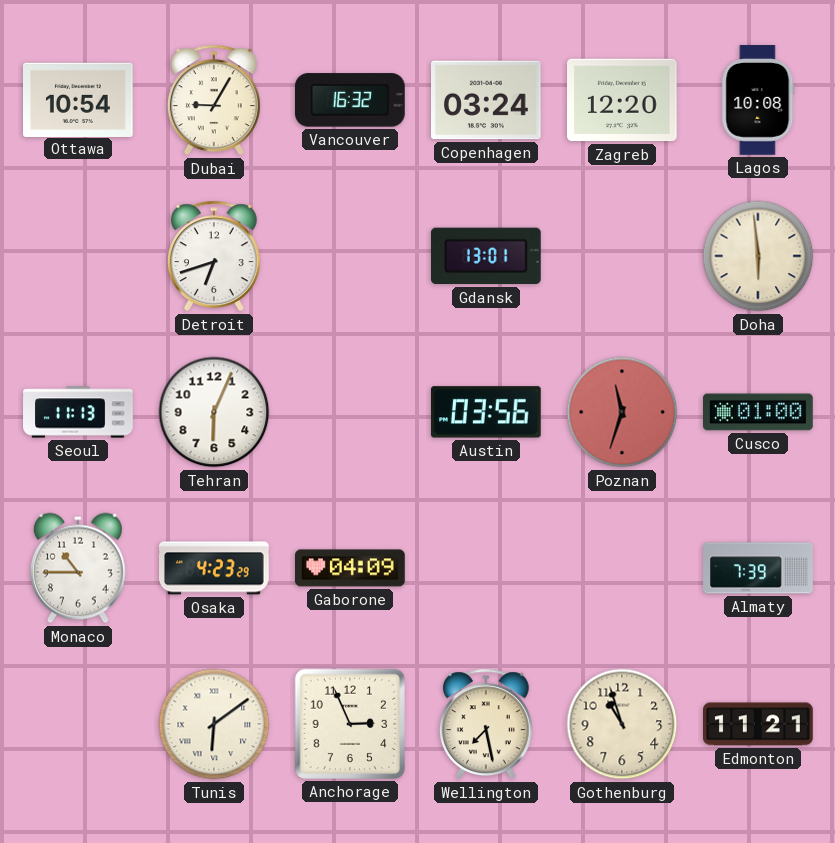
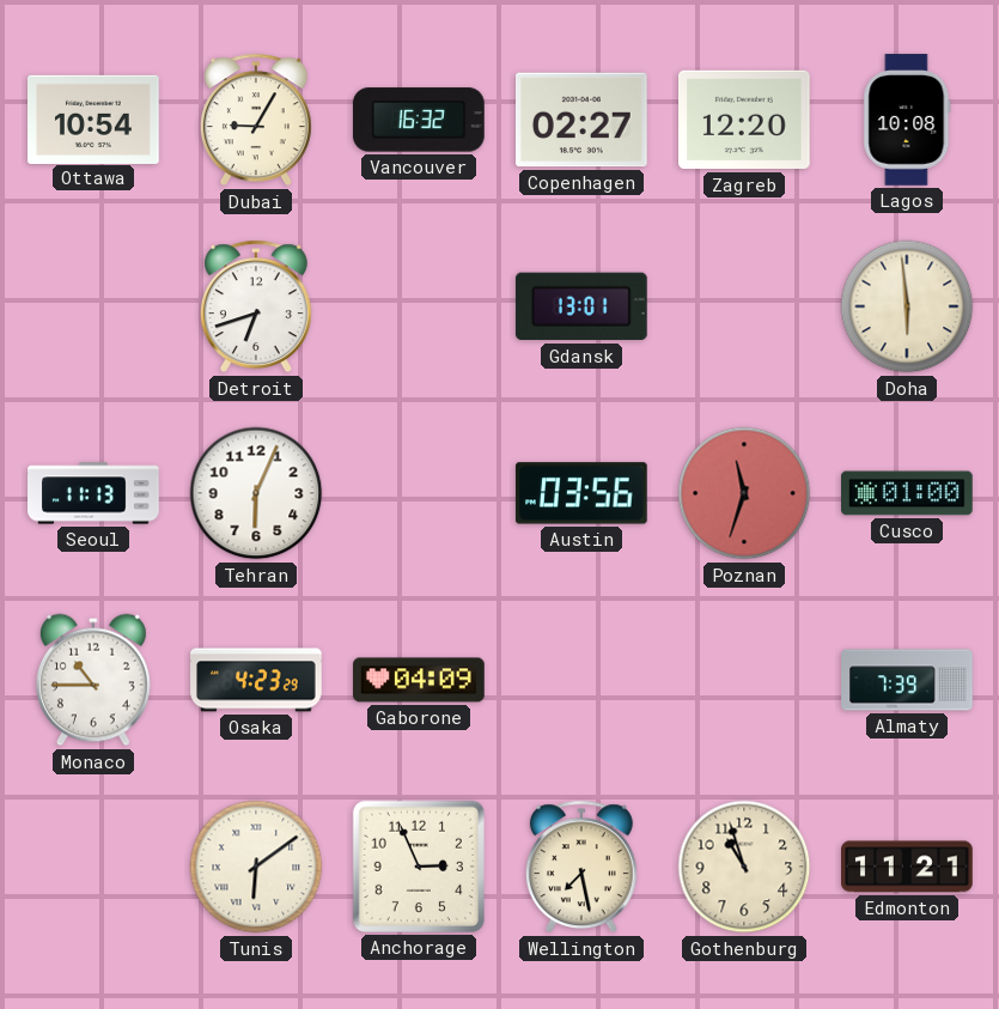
Copenhagen: 03:24 -> 02:27 (583, 120)
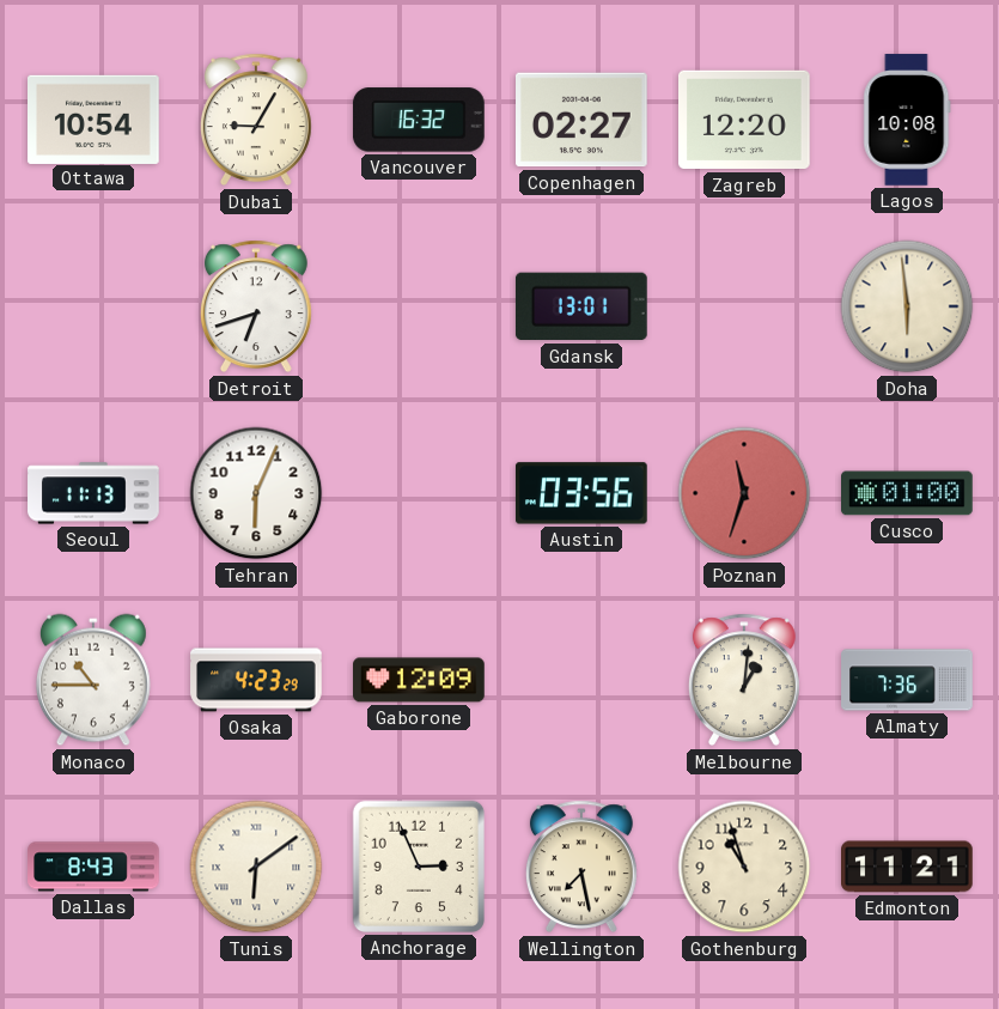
Gaborone: 04:09 -> 12:09 (420, 680)
Melbourne: none -> 1:01 (744, 680)
Almaty: 7:39 -> 7:36 (907, 680)
Dallas: none -> 8:43 (93, 867)
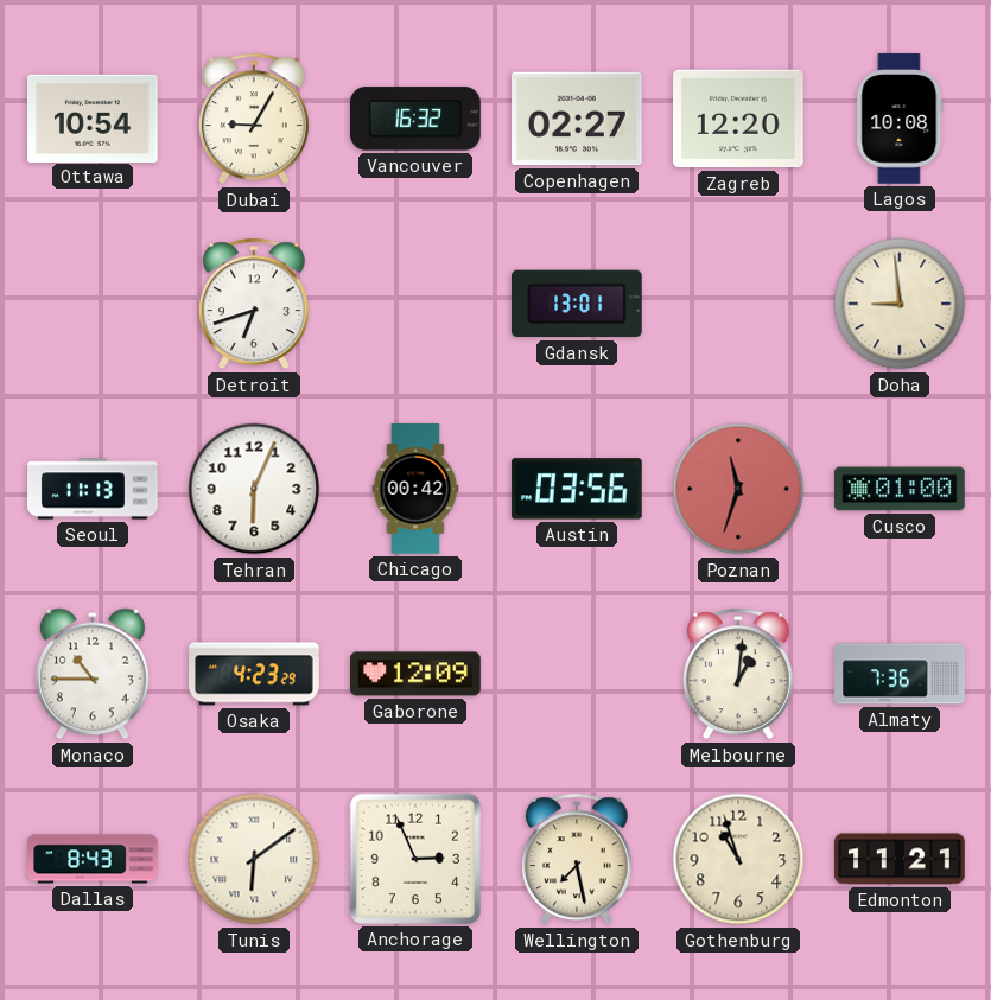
Doha: 5:59 -> 8:59 (900, 304)
Chicago: none -> 00:42 (415, 489)
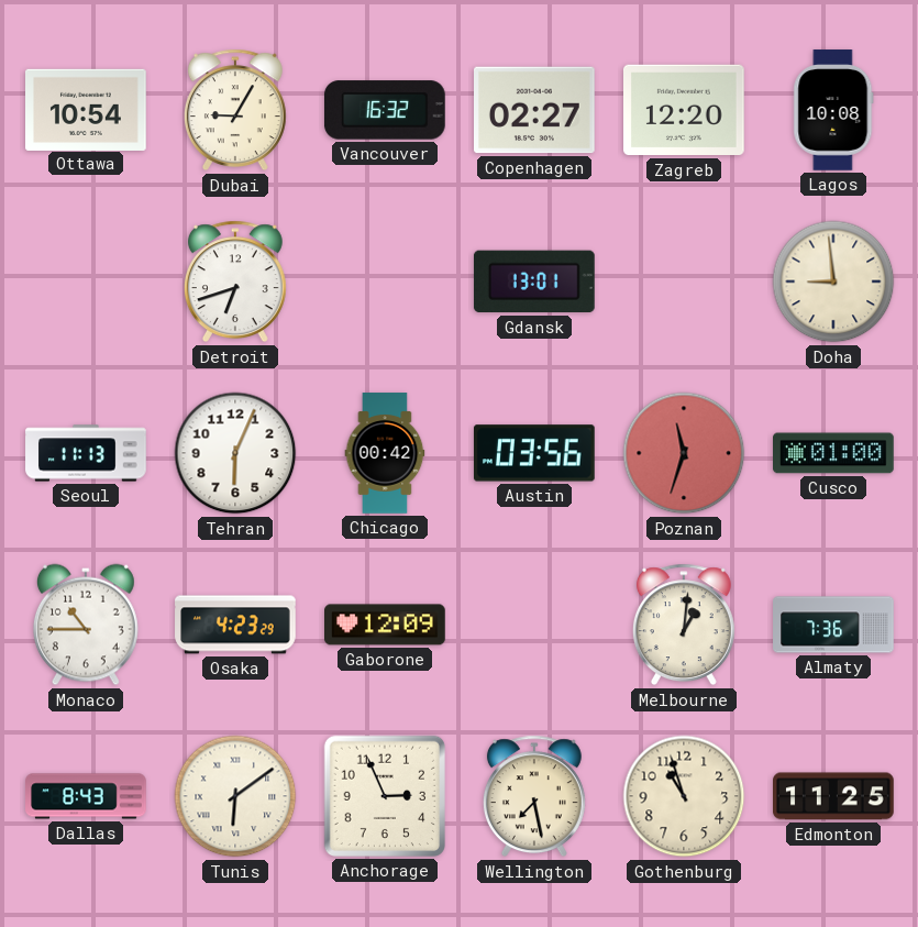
Edmonton: 11:21 -> 11:25 (834, 796)
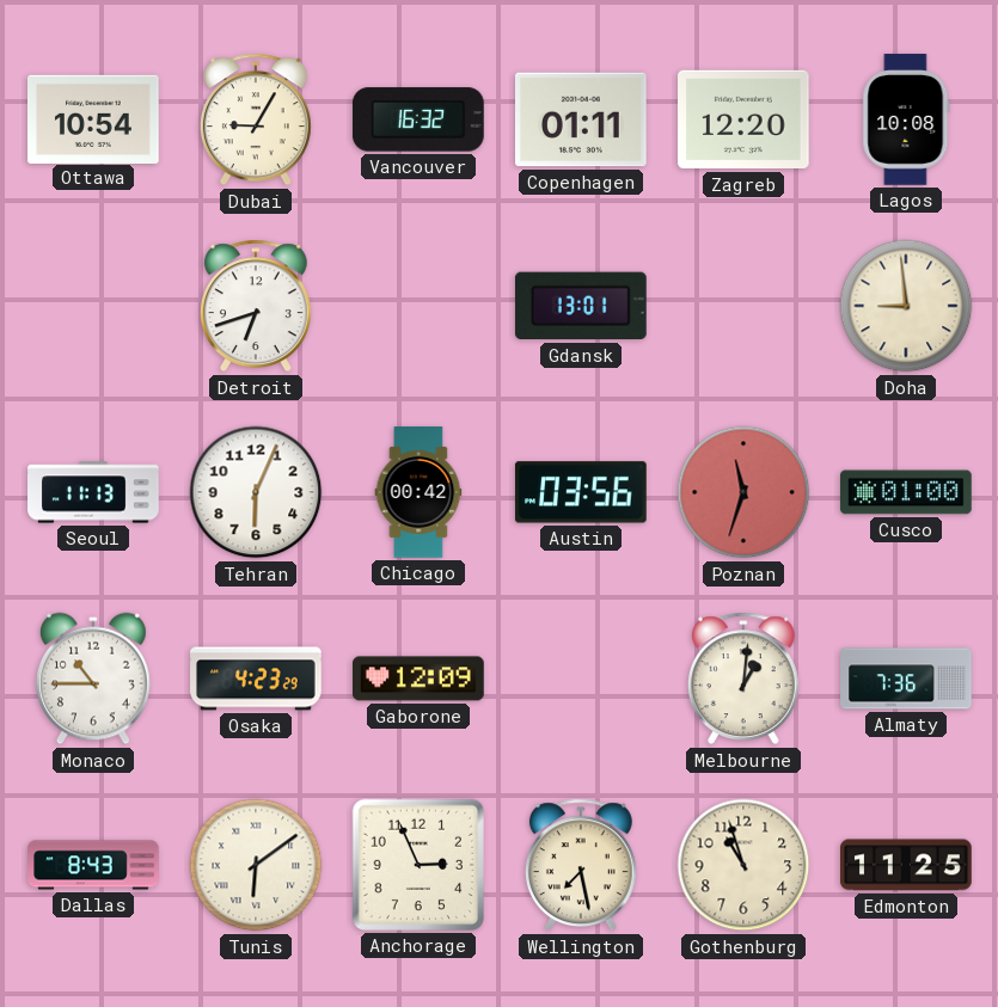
Copenhagen: 02:27 -> 01:11 (582, 119)
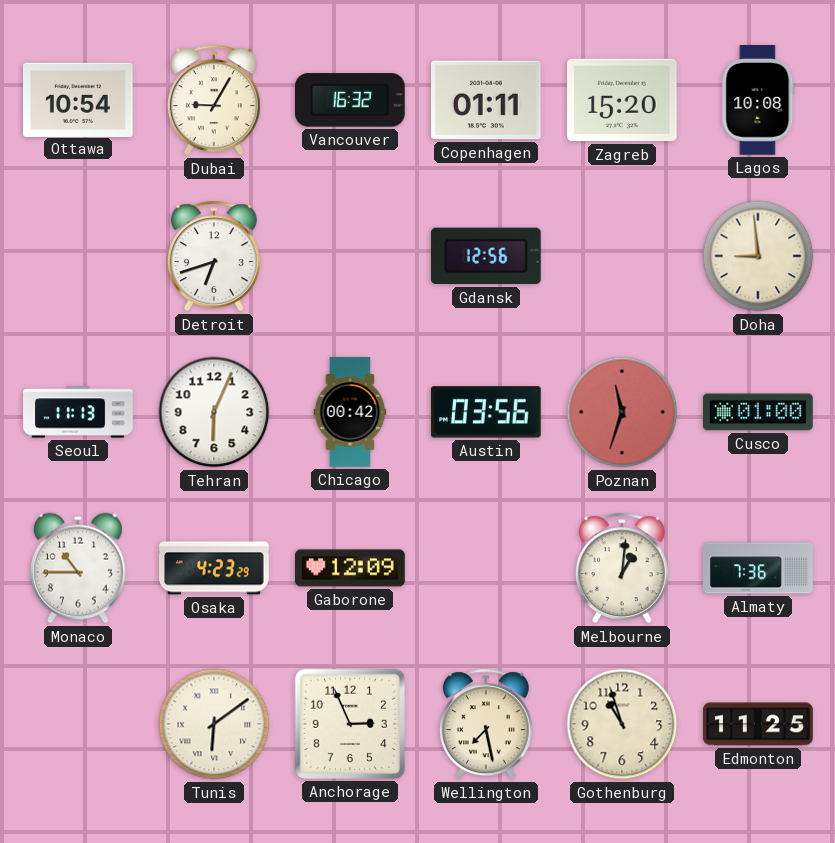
Zagreb: 12:20 -> 15:20 (623, 100)
Gdansk: 13:01 -> 12:56 (486, 256)
Dallas: 8:43 -> none (93, 865)
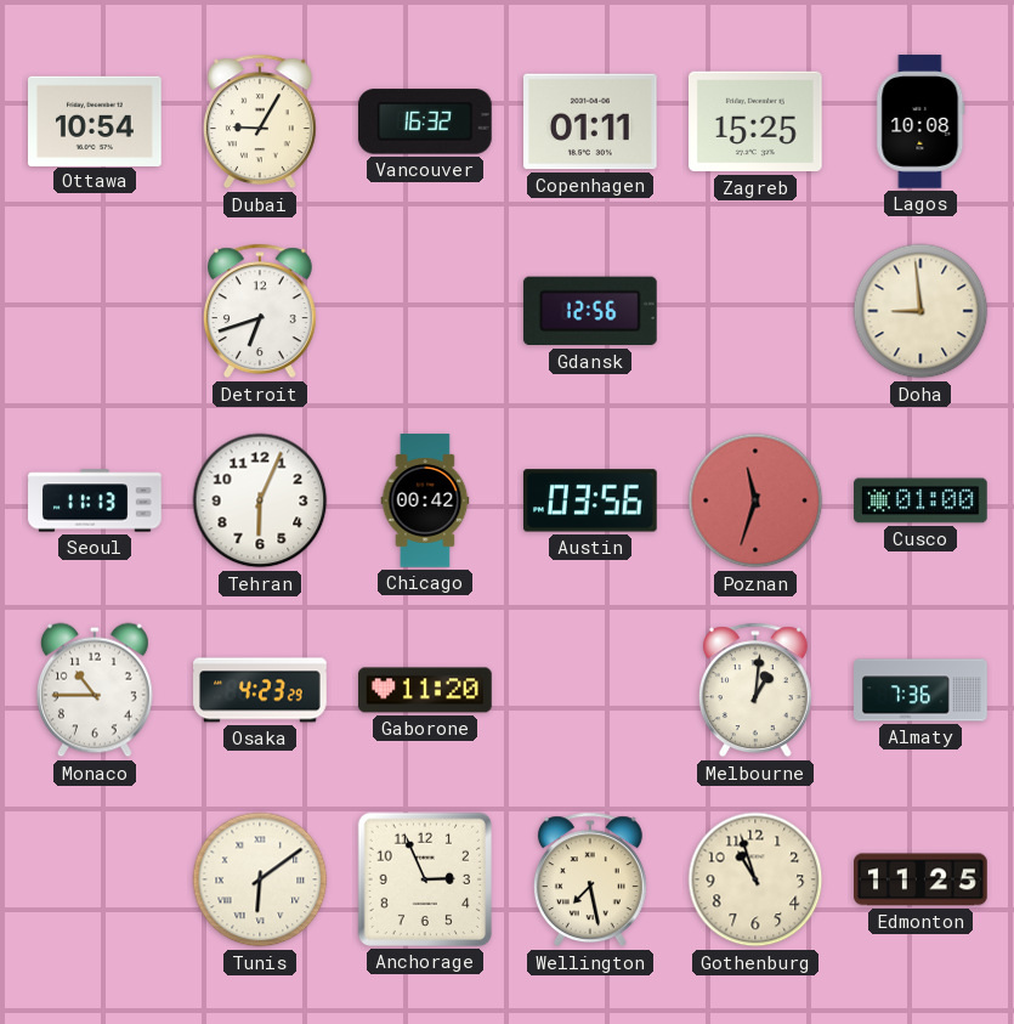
Zagreb: 15:20 -> 15:25 (757, 121)
Gaborone: 12:09 -> 11:20 (426, 690)
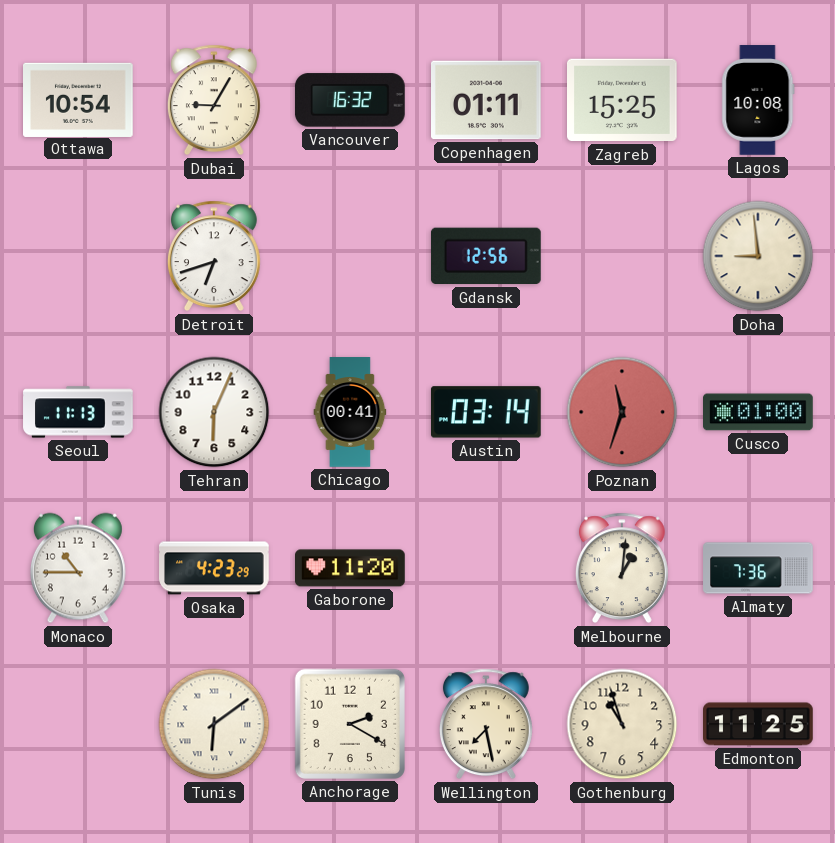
Chicago: 00:42 -> 00:41 (350, 412)
Austin: 03:56 -> 03:14 (486, 412)
Anchorage: 2:56 -> 2:20 (350, 724)
